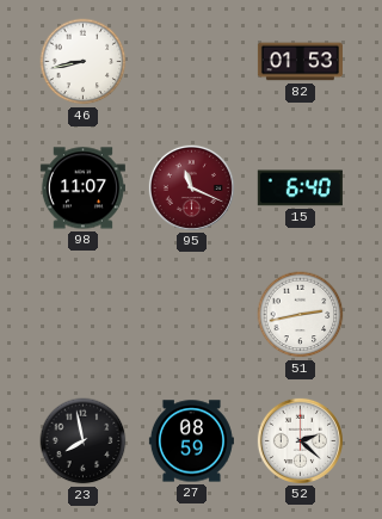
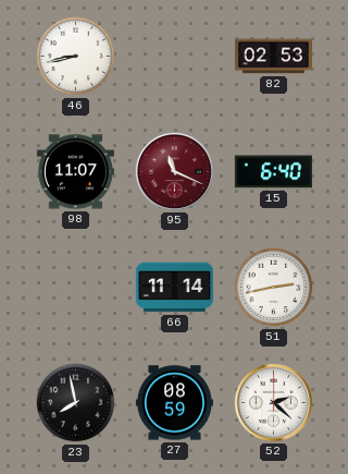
82: 01:53 -> 02:53 (273, 57)
66: none -> 11:14 (174, 288)
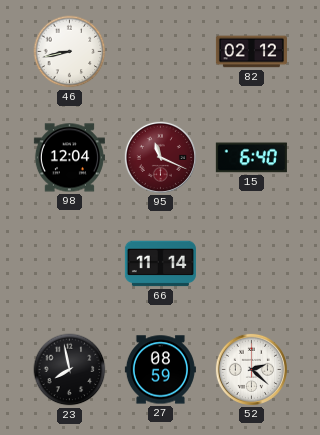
82: 02:53 -> 02:12 (251, 52)
98: 11:07 -> 12:04 (69, 158)
51: 2:43 -> none (274, 288)
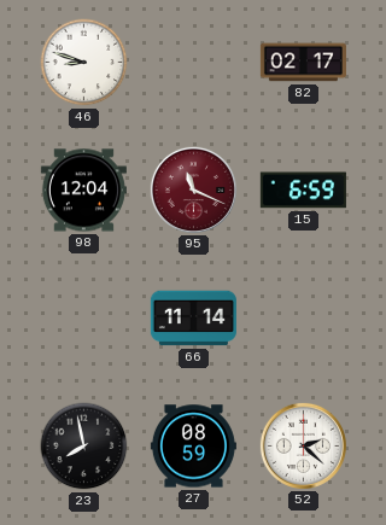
46: 8:43 -> 8:48 (84, 63)
82: 02:12 -> 02:17 (303, 63)
15: 6:40 -> 6:59 (303, 191)
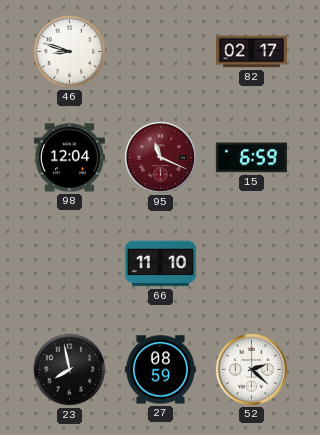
66: 11:14 -> 11:10 (160, 264)
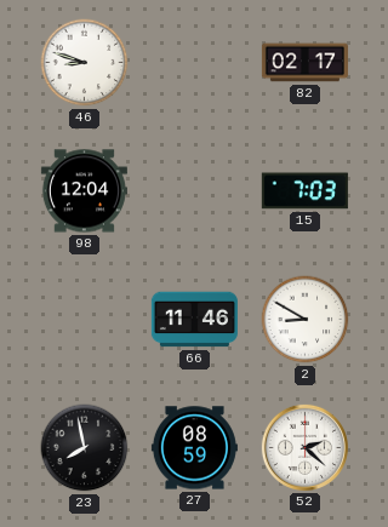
95: 11:19 -> none (160, 157)
15: 6:59 -> 7:03 (304, 191)
66: 11:10 -> 11:46 (194, 320)
2: none -> 8:50 (306, 320)
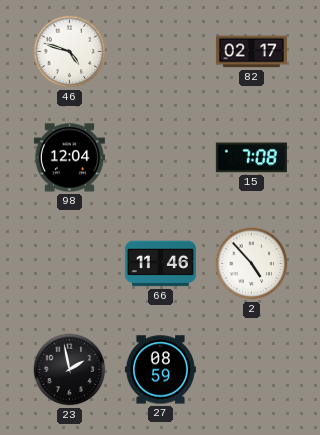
46: 8:48 -> 4:48 (70, 52)
15: 7:03 -> 7:08 (251, 158)
2: 8:50 -> 4:53 (252, 264)
23: 7:58 -> 1:58 (70, 370)
52: 2:22 -> none (304, 447)
